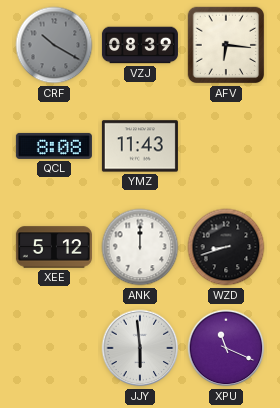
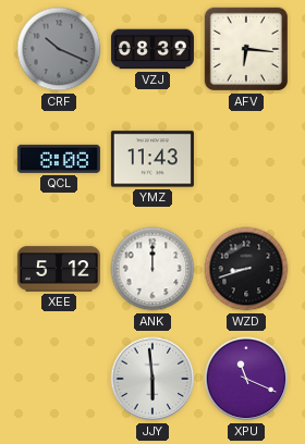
CRF: 10:20 -> 10:19 (59, 49)
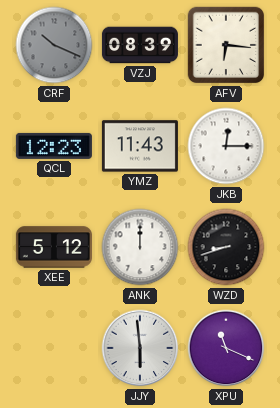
QCL: 8:08 -> 12:23 (54, 146)
JKB: none -> 12:15 (226, 146)
